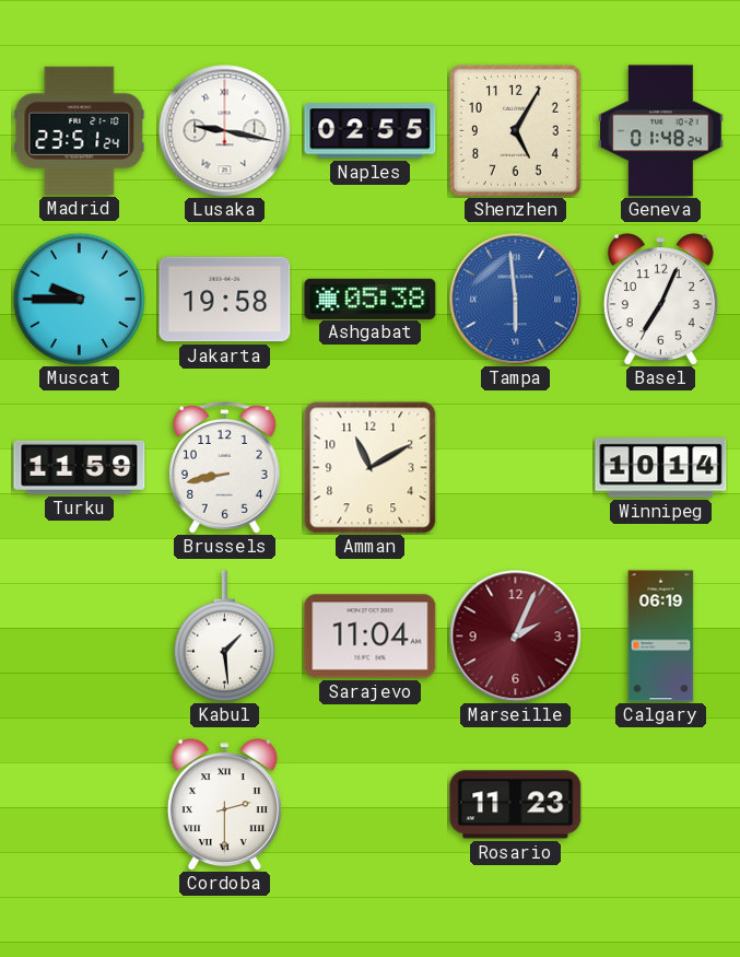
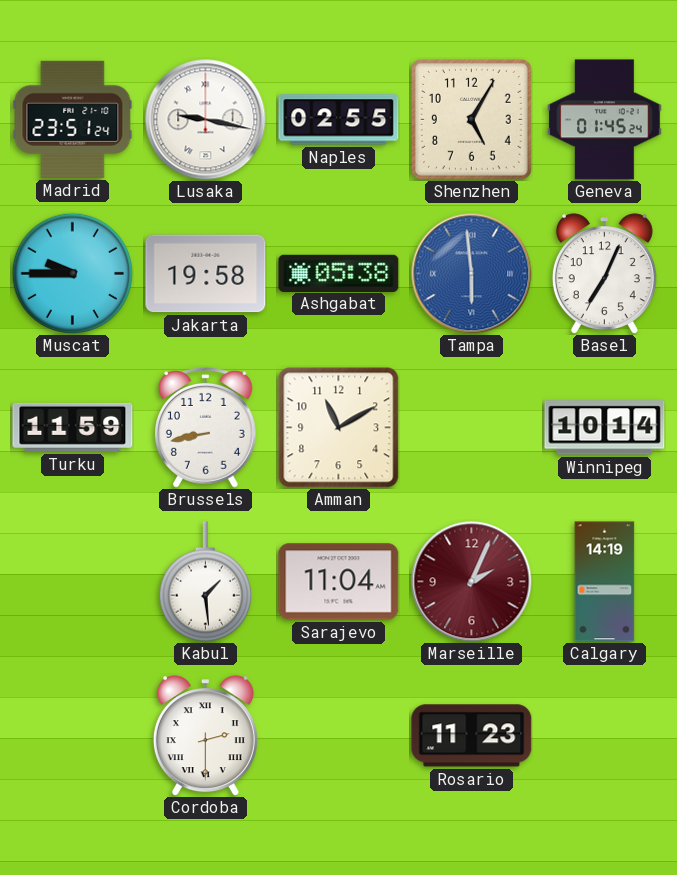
Geneva: 01:48 -> 01:45 (605, 120)
Calgary: 06:19 -> 14:19 (605, 582)
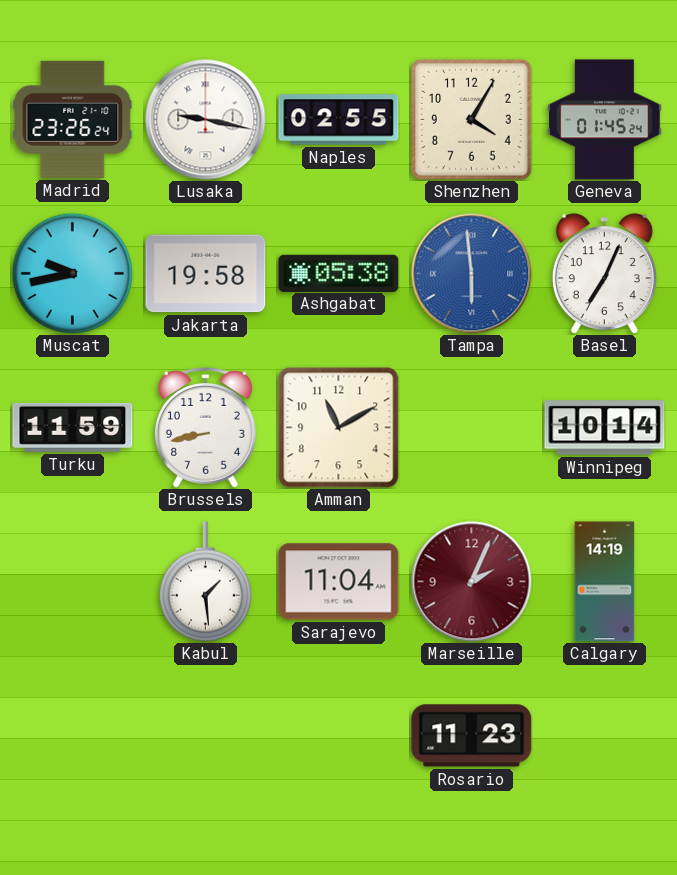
Madrid: 23:51 -> 23:26 (73, 119)
Shenzhen: 5:05 -> 4:05 (471, 119)
Muscat: 9:45 -> 9:43 (72, 273)
Cordoba: 2:30 -> none (205, 736)
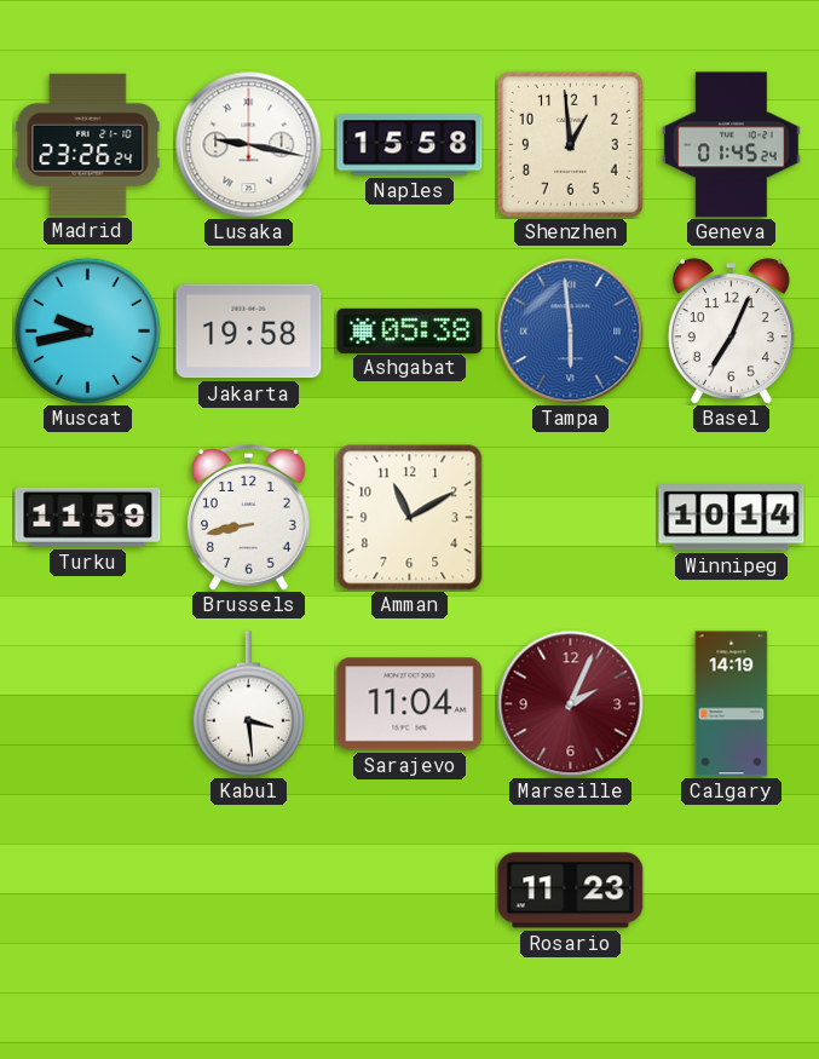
Naples: 02:55 -> 15:58 (410, 145)
Shenzhen: 4:05 -> 12:59 (570, 144)
Kabul: 1:29 -> 3:29 (248, 704)
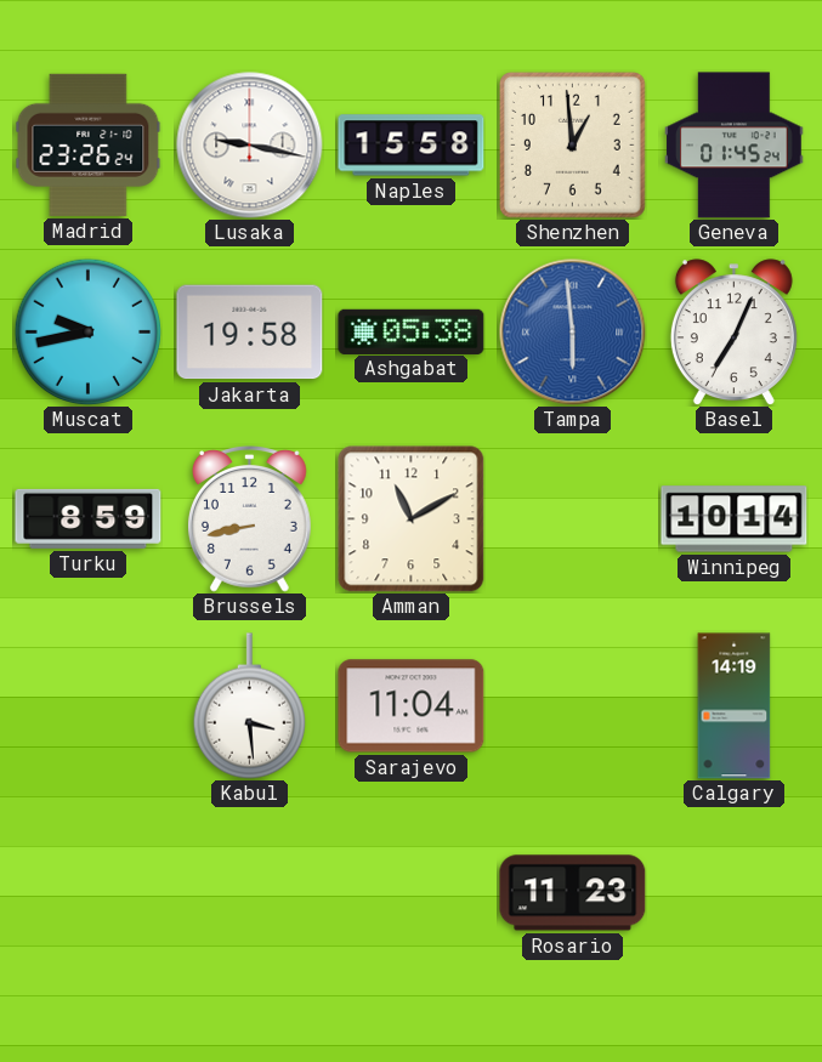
Turku: 11:59 -> 8:59 (89, 518)
Marseille: 2:04 -> none (571, 704)
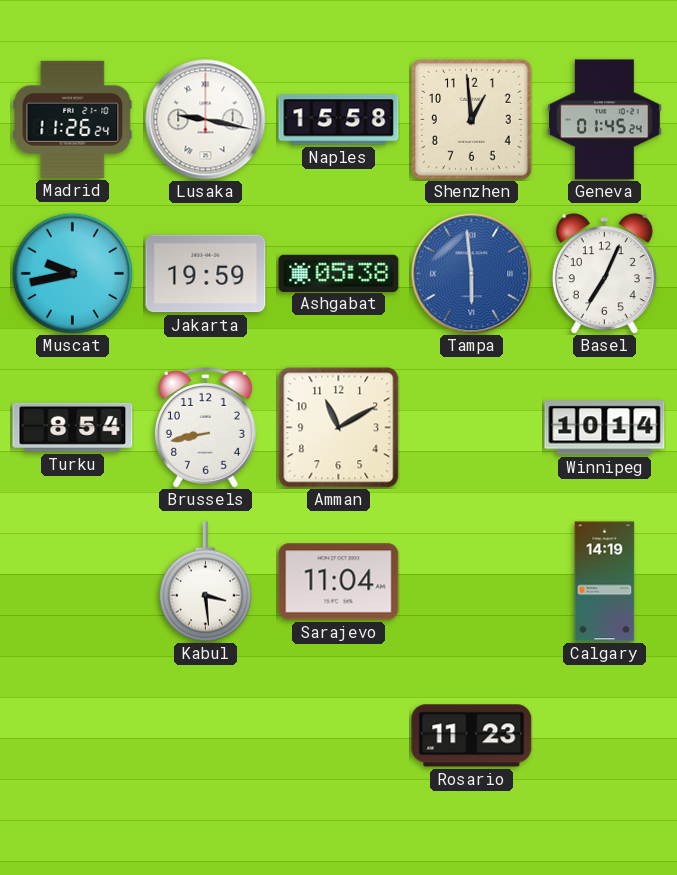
Madrid: 23:26 -> 11:26 (73, 119)
Jakarta: 19:58 -> 19:59 (206, 274)
Turku: 8:59 -> 8:54 (73, 427)
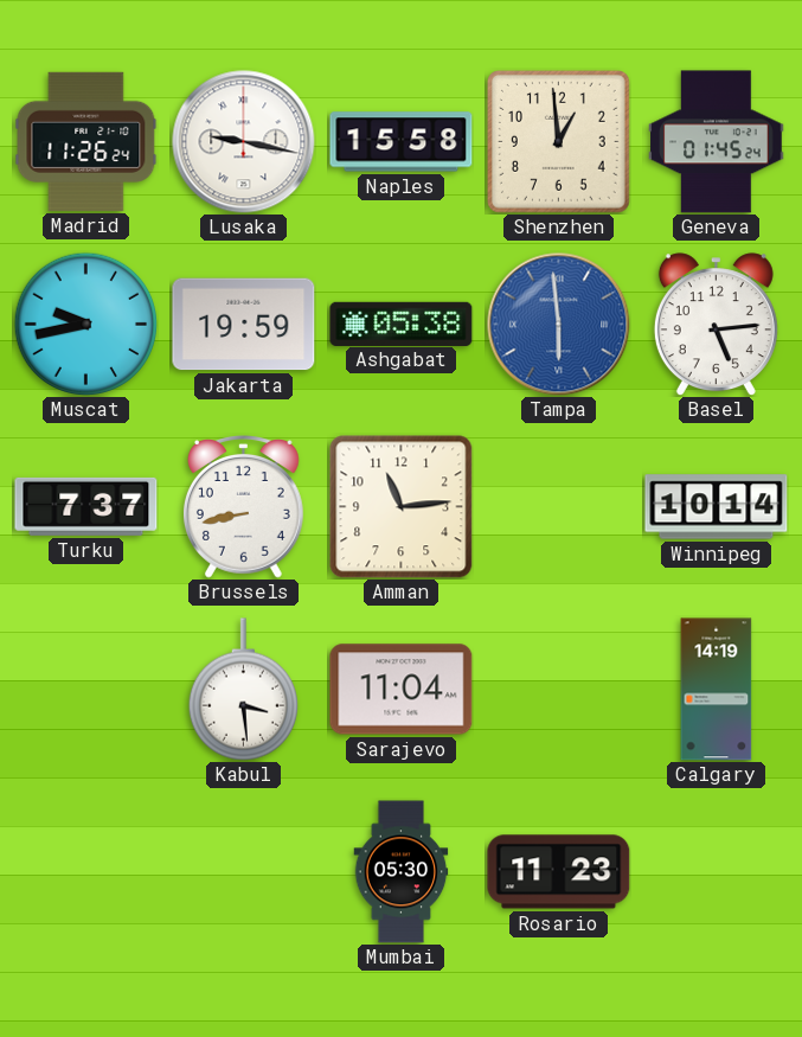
Basel: 7:04 -> 5:14 (716, 325)
Turku: 8:54 -> 7:37 (86, 506)
Amman: 11:10 -> 11:14 (402, 507)
Mumbai: none -> 05:30 (402, 872)
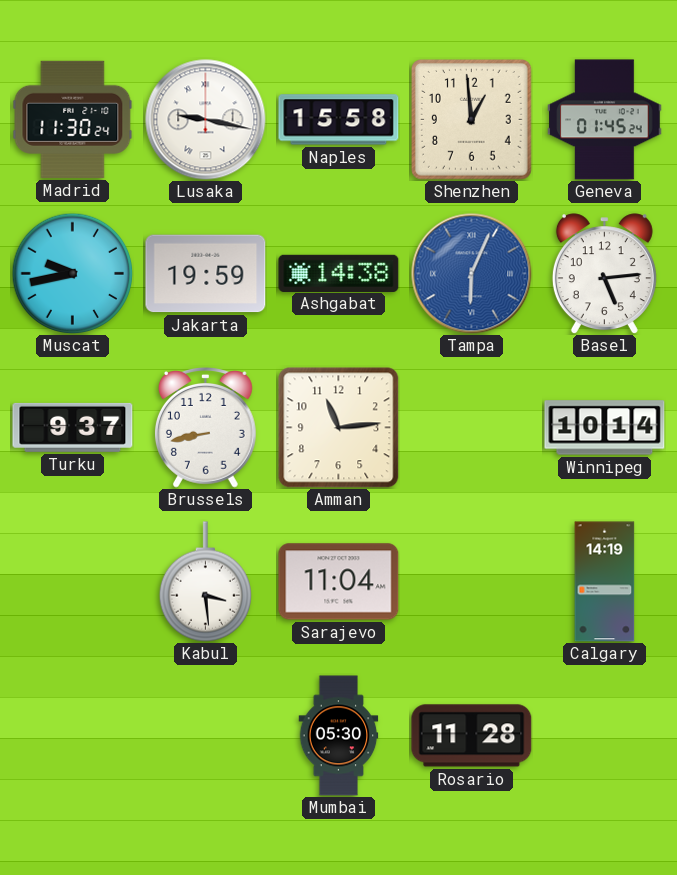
Madrid: 11:26 -> 11:30 (73, 119)
Ashgabat: 05:38 -> 14:38 (339, 273)
Tampa: 5:59 -> 6:04 (472, 274)
Turku: 7:37 -> 9:37 (73, 427)
Rosario: 11:23 -> 11:28 (472, 736)
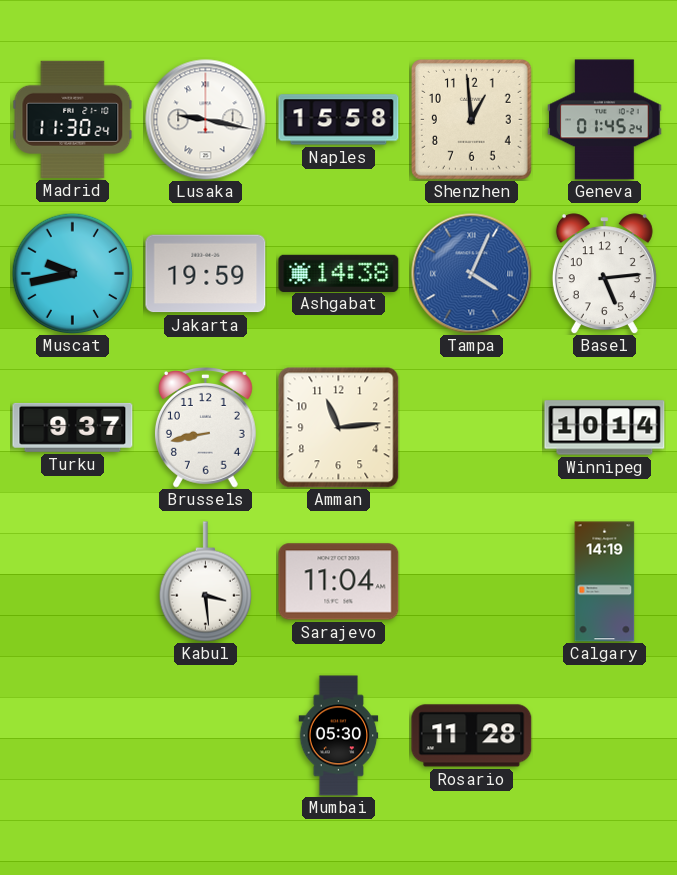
Tampa: 6:04 -> 4:04 (472, 274)
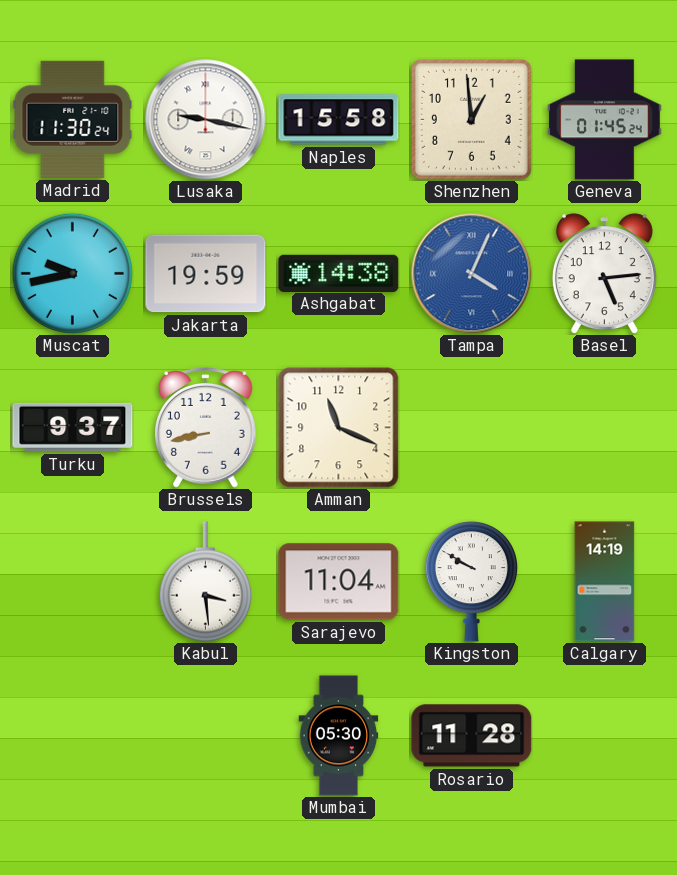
Amman: 11:14 -> 11:19 (339, 428)
Winnipeg: 10:14 -> none (605, 428)
Kingston: none -> 9:50 (471, 582)
